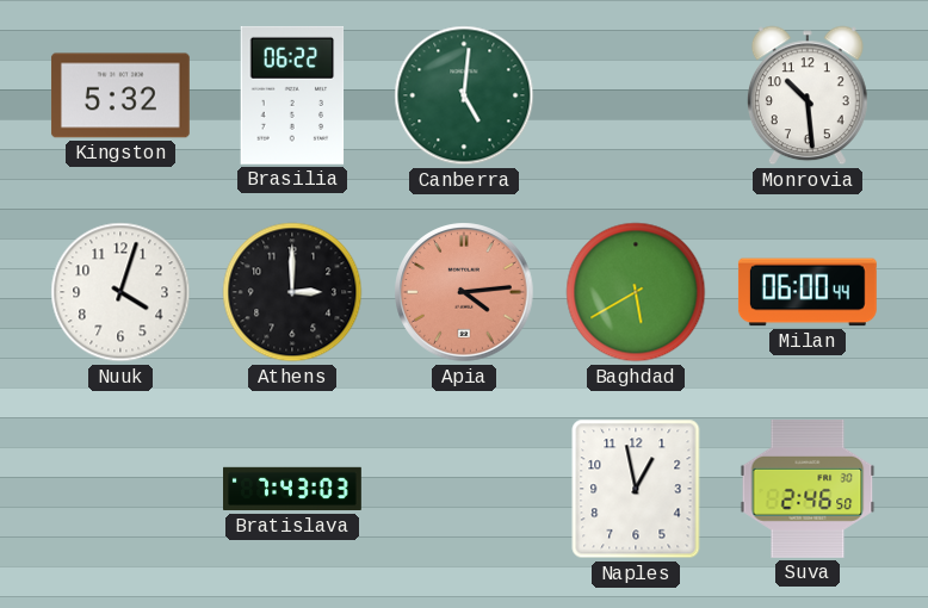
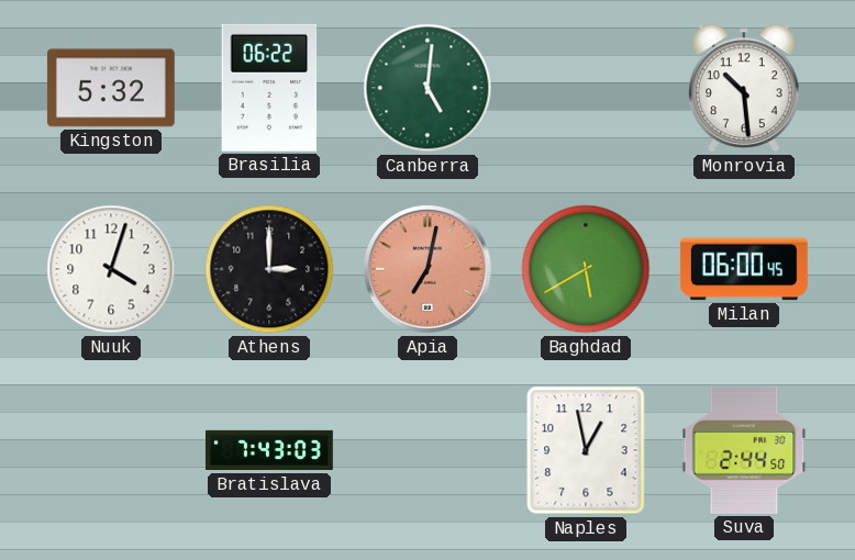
Apia: 4:14 -> 7:02 (427, 269)
Milan: 06:00:44 -> 06:00:45 (744, 269)
Suva: 2:46 -> 2:44 (744, 450)
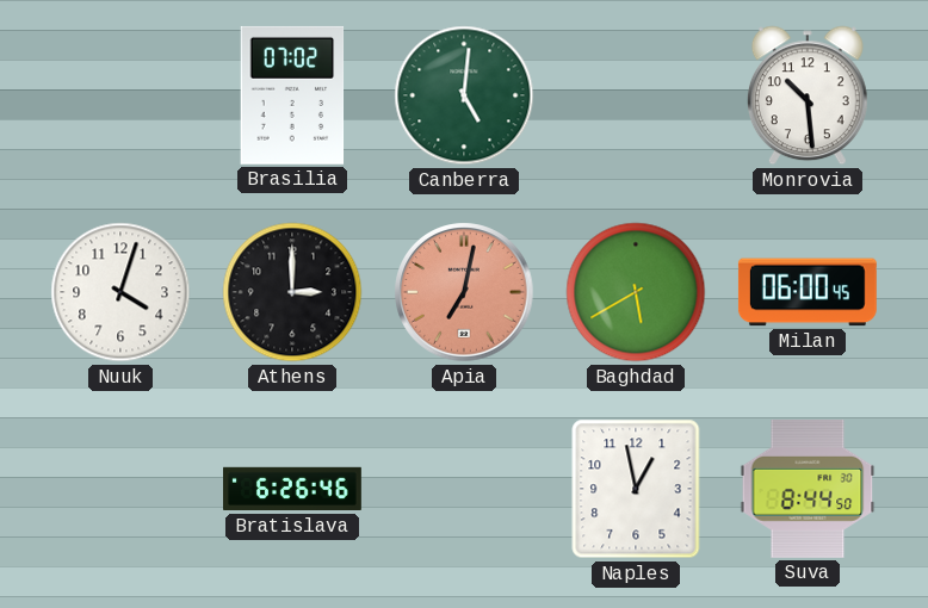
Kingston: 5:32 -> none (111, 88)
Brasilia: 06:22 -> 07:02 (292, 95)
Bratislava: 7:43 -> 6:26 (293, 489)
Suva: 2:44 -> 8:44 (808, 489)
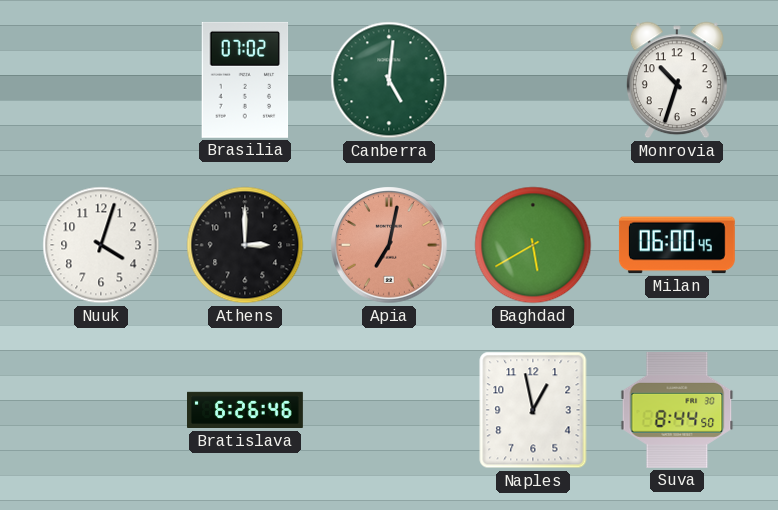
Monrovia: 10:29 -> 10:33 (677, 80)
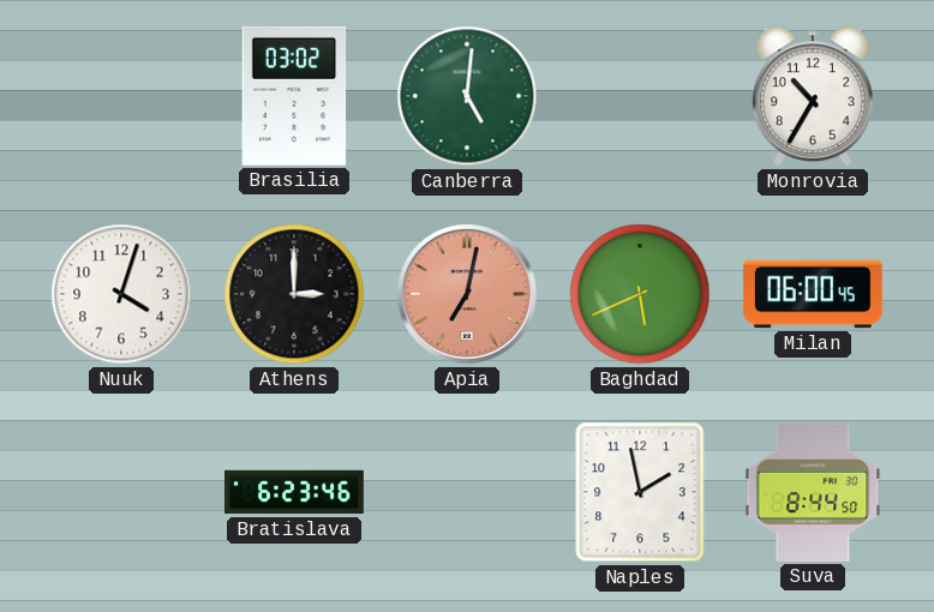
Brasilia: 07:02 -> 03:02 (294, 96)
Monrovia: 10:33 -> 10:35 (813, 96)
Baghdad: 5:40 -> 5:41 (640, 294)
Bratislava: 6:26 -> 6:23 (295, 492)
Naples: 12:58 -> 1:58 (640, 492)
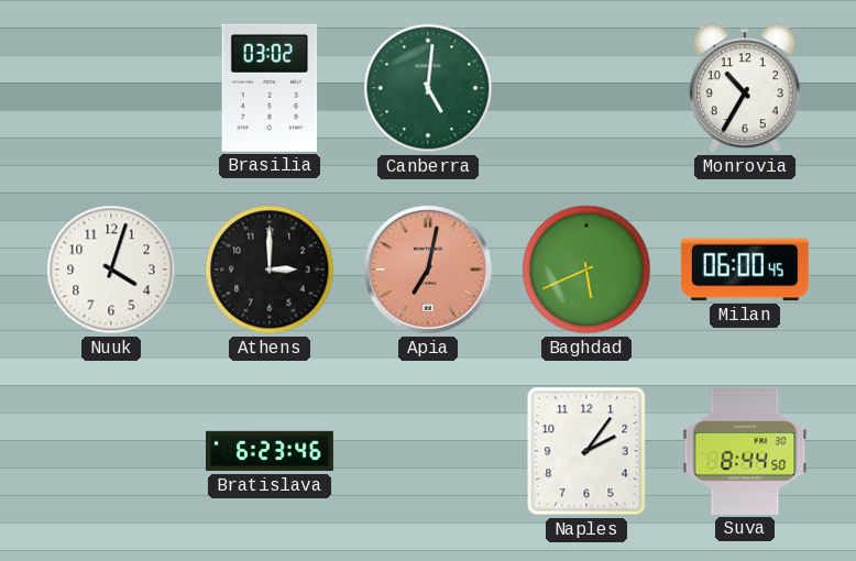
Naples: 1:58 -> 2:06 (586, 451)
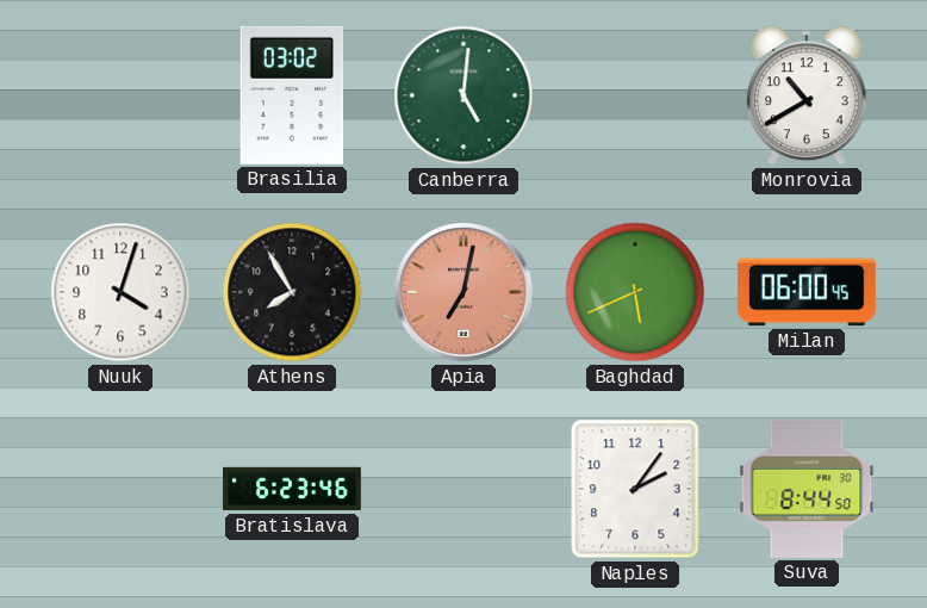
Monrovia: 10:35 -> 10:40 (807, 95)
Athens: 3:00 -> 7:55 (292, 292)
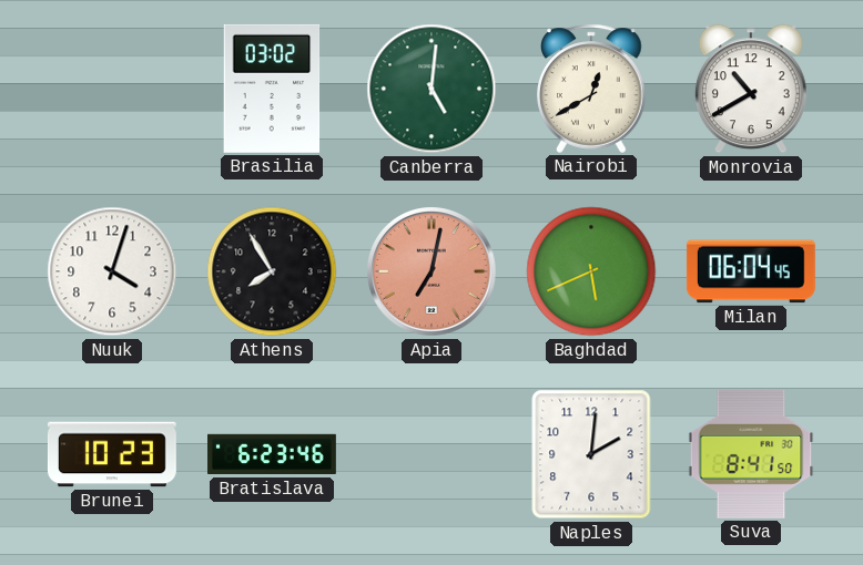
Nairobi: none -> 12:40 (592, 89)
Milan: 06:00 -> 06:04 (751, 271)
Brunei: none -> 10:23 (112, 454)
Naples: 2:06 -> 2:01 (591, 454)
Suva: 8:44 -> 8:41 (751, 454)
